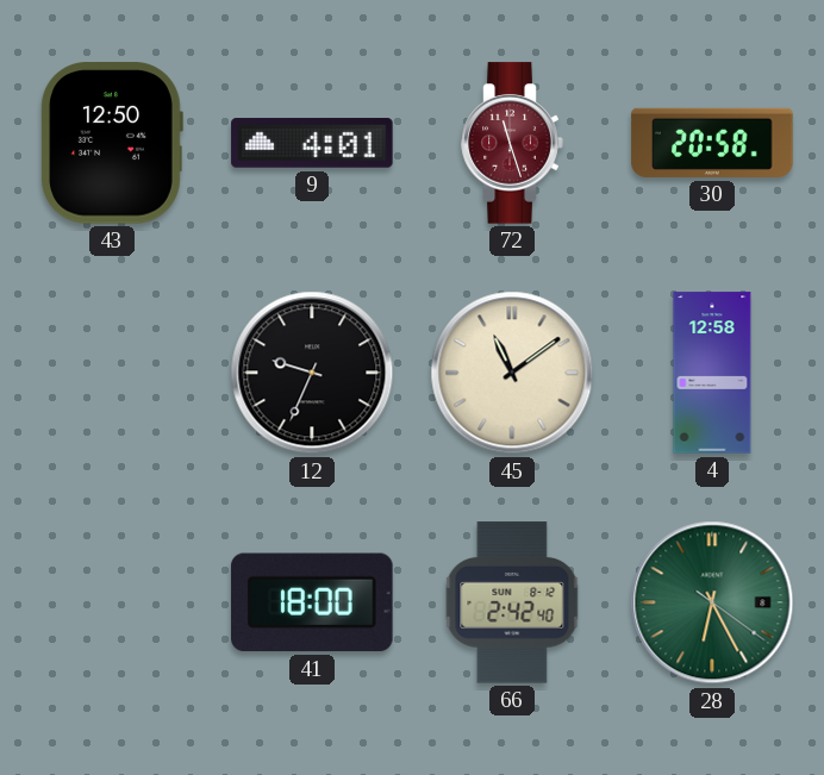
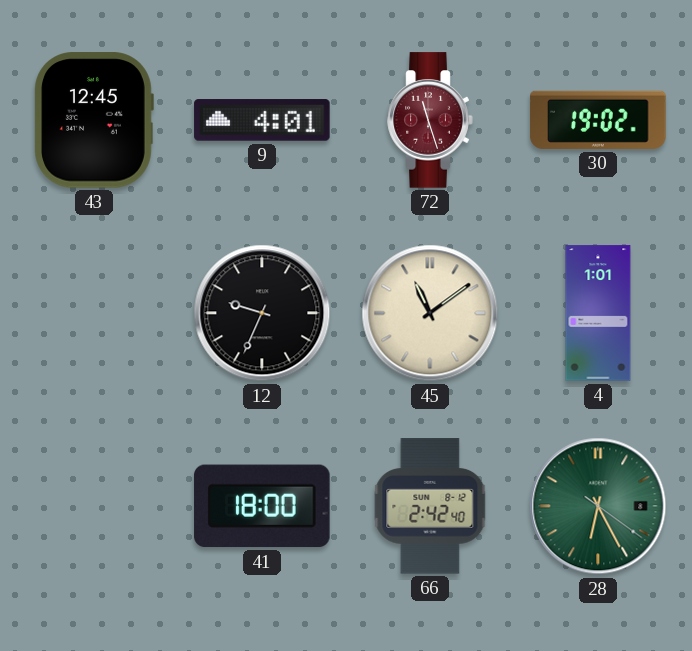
43: 12:50 -> 12:45 (94, 120)
30: 20:58 -> 19:02 (598, 120)
4: 12:58 -> 1:01 (598, 313)
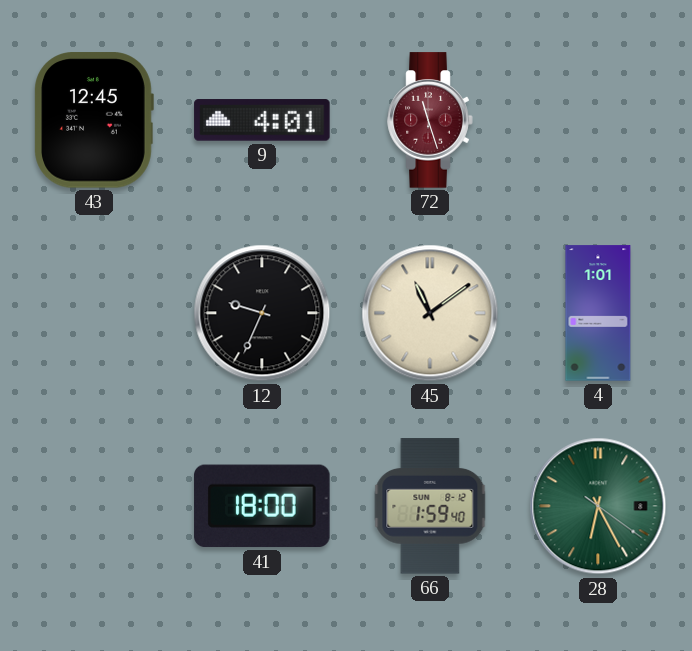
30: 19:02 -> none (598, 120)
66: 2:42 -> 1:59 (430, 506)
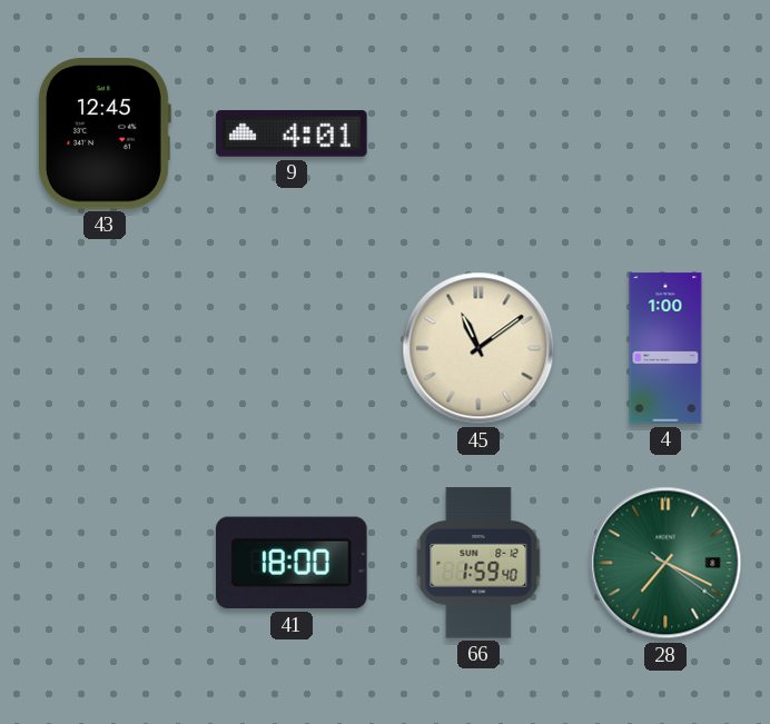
72: 11:27 -> none (430, 120)
12: 9:34 -> none (262, 313)
4: 1:01 -> 1:00 (665, 348)
28: 6:25 -> 7:19 (665, 563)
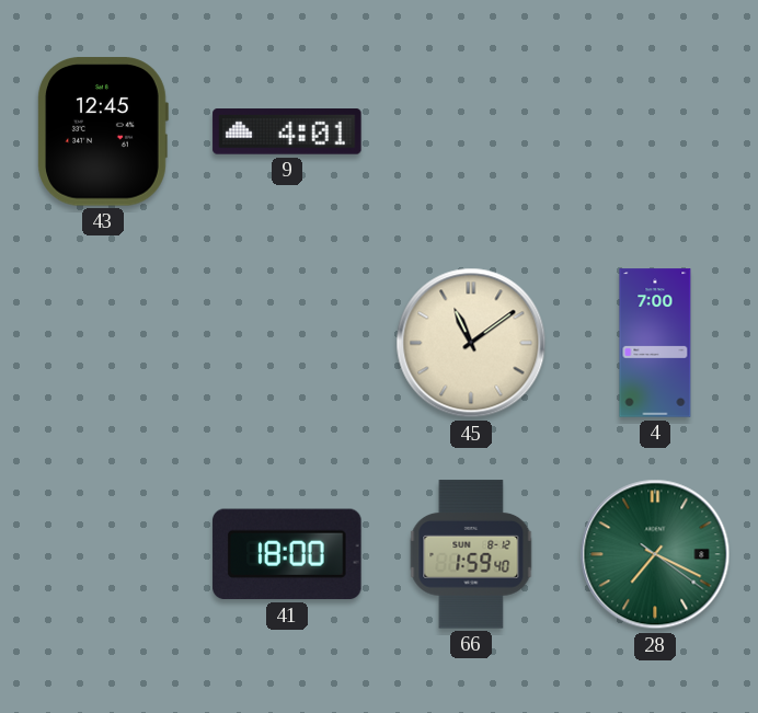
4: 1:00 -> 7:00 (655, 343)
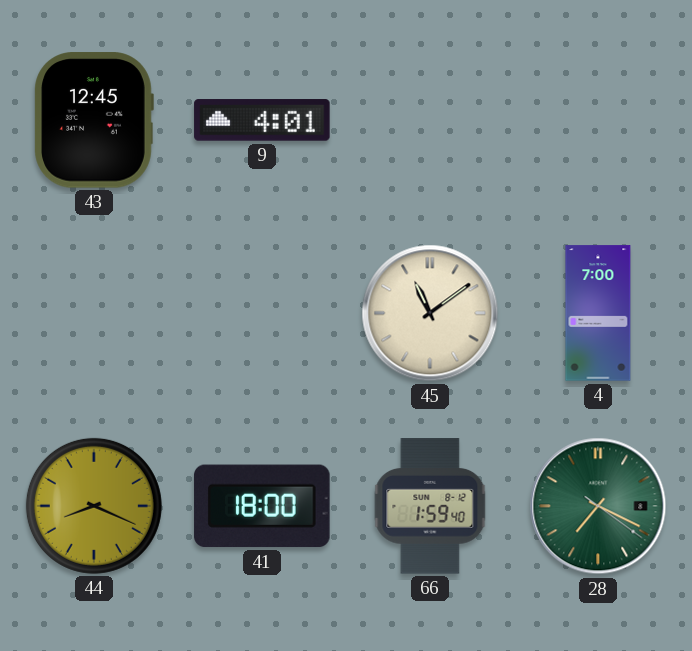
44: none -> 8:19 (94, 506)
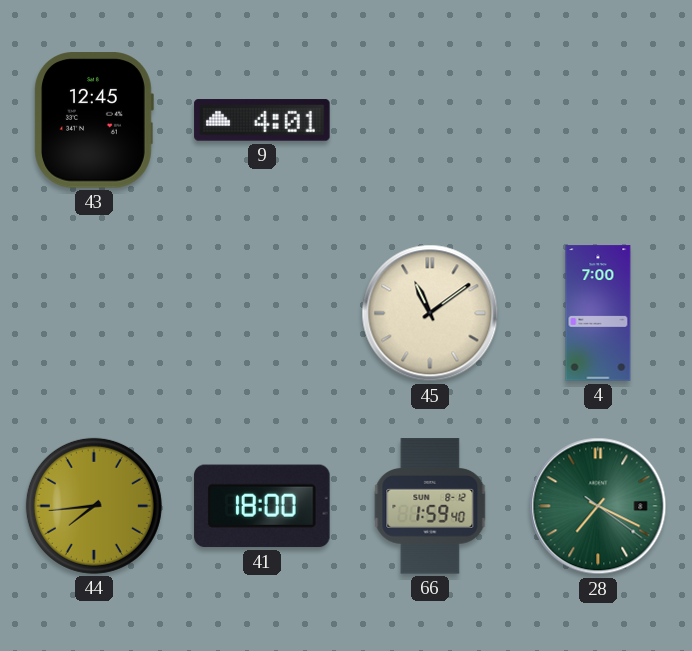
44: 8:19 -> 7:44 (94, 506)
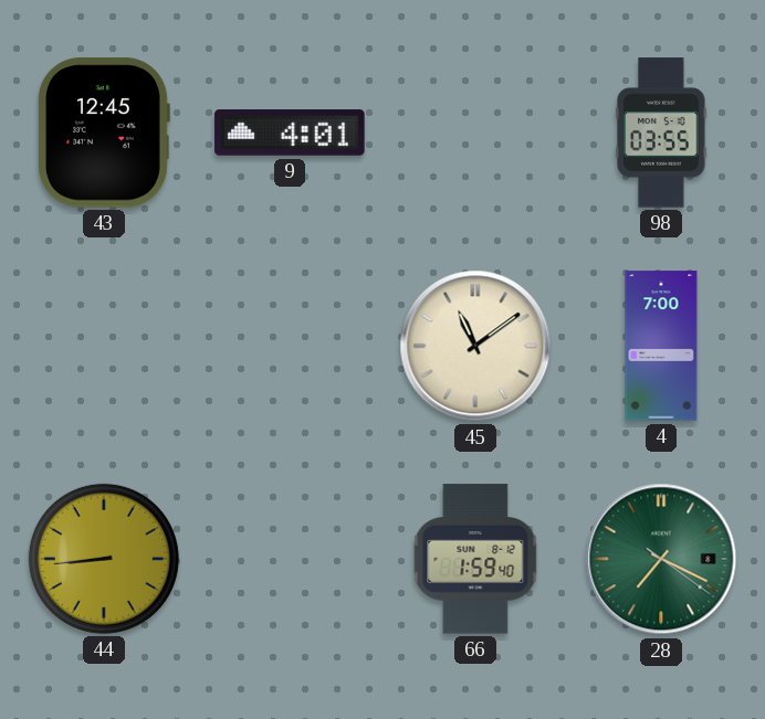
98: none -> 03:55 (661, 133)
44: 7:44 -> 8:44 (104, 559)
41: 18:00 -> none (262, 506)
